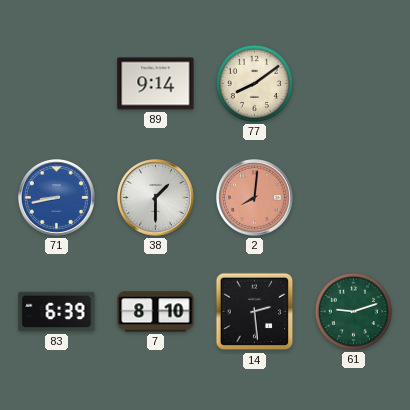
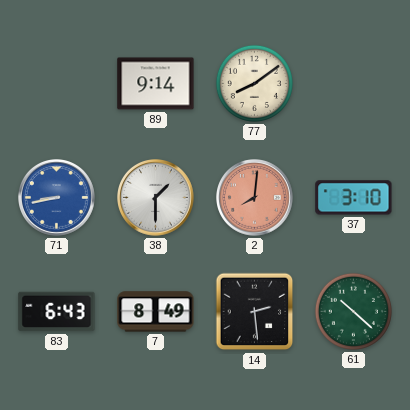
37: none -> 3:10 (354, 198)
83: 6:39 -> 6:43 (57, 312)
7: 8:10 -> 8:49 (156, 312)
61: 9:12 -> 10:22 (353, 311)
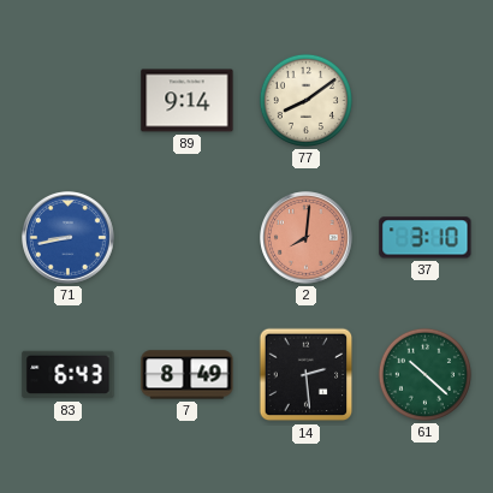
38: 1:30 -> none (156, 198)
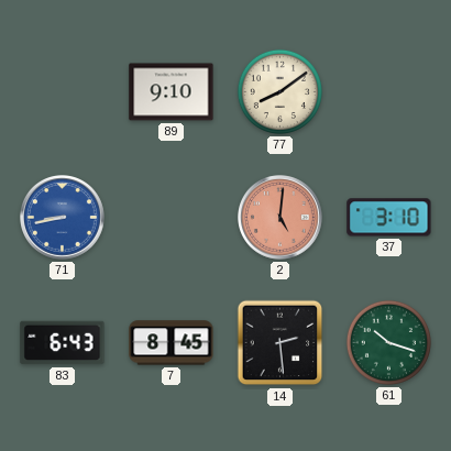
89: 9:14 -> 9:10 (172, 92)
2: 8:01 -> 5:01 (280, 218)
7: 8:49 -> 8:45 (172, 343)
61: 10:22 -> 10:18 (388, 342)
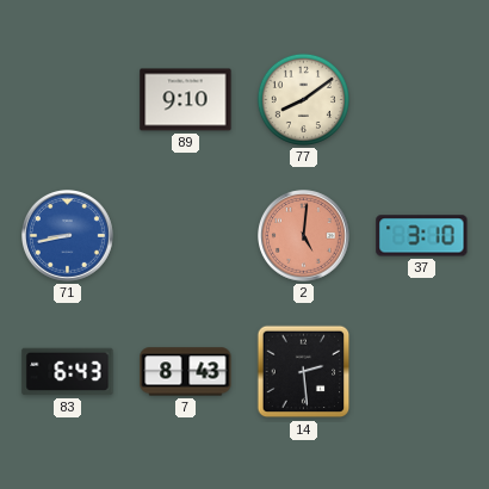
7: 8:45 -> 8:43 (186, 372)
61: 10:18 -> none (388, 342)
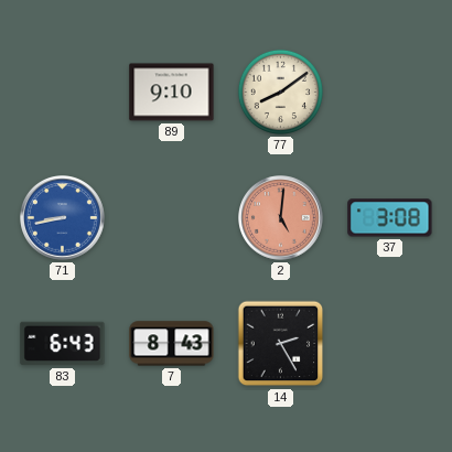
37: 3:10 -> 3:08 (390, 218)
14: 2:29 -> 2:25 (281, 344)
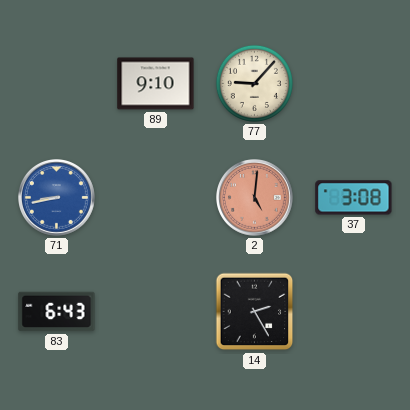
77: 8:09 -> 9:07 (254, 83)
7: 8:43 -> none (172, 344)
